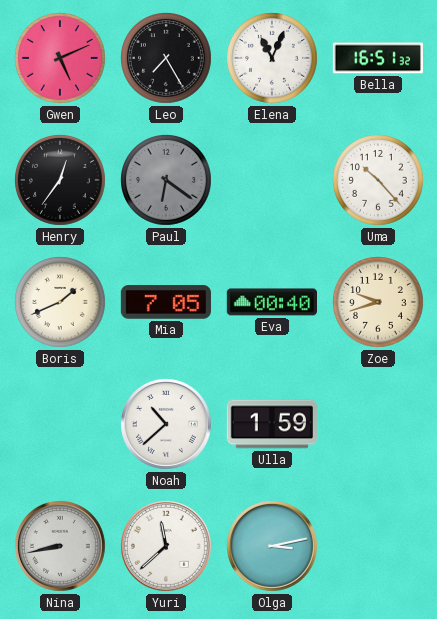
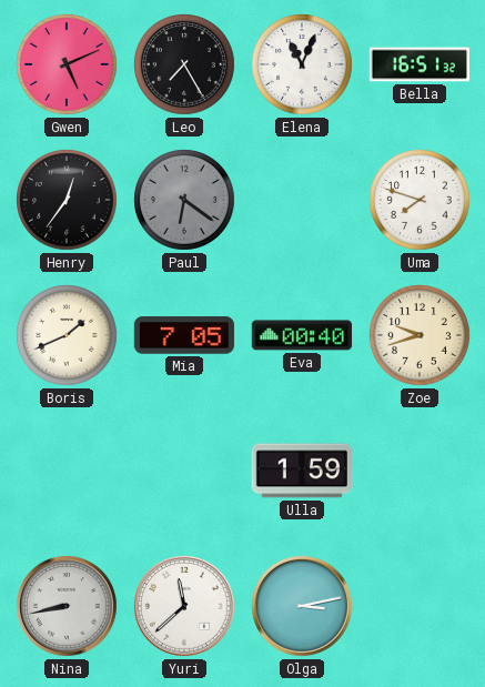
Uma: 10:23 -> 7:48 (421, 201)
Noah: 10:38 -> none (167, 425)
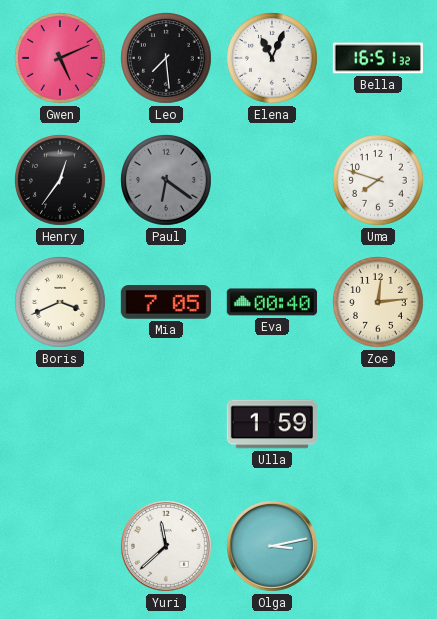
Leo: 7:25 -> 7:29 (167, 59)
Boris: 1:41 -> 3:41 (61, 303)
Zoe: 9:42 -> 12:14 (379, 303)
Nina: 8:43 -> none (68, 607)
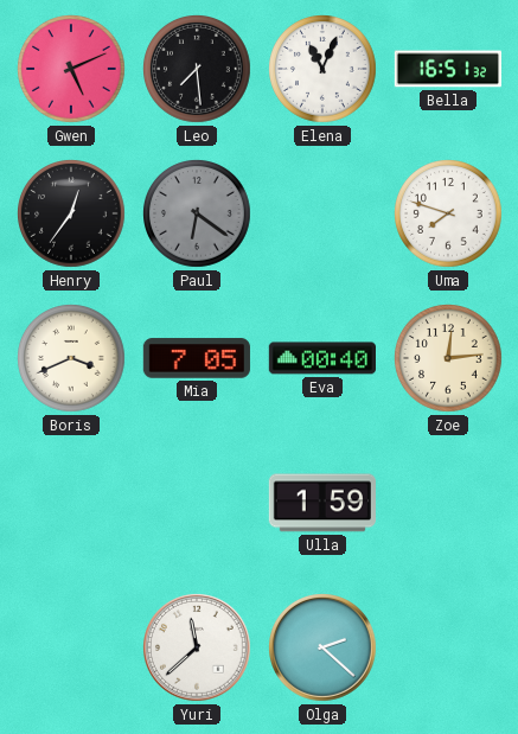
Olga: 3:13 -> 2:22 (324, 649)
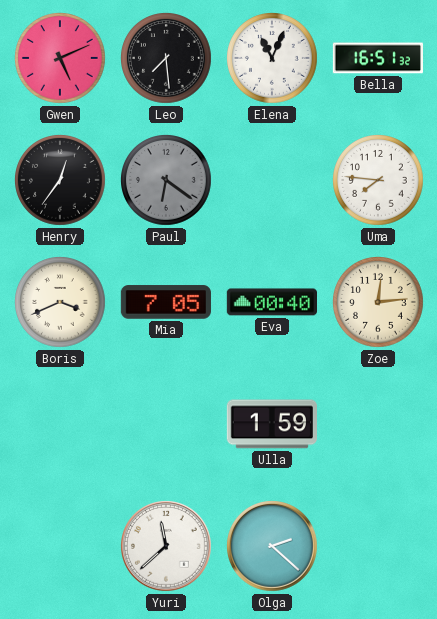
Uma: 7:48 -> 7:46 (379, 181)
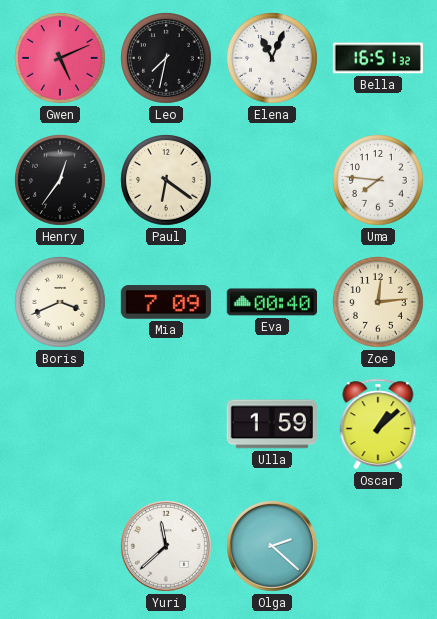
Leo: 7:29 -> 7:32 (167, 59)
Paul dial: grey -> cream (167, 181)
Mia: 7:05 -> 7:09 (166, 302)
Oscar: none -> 1:08 (378, 424)
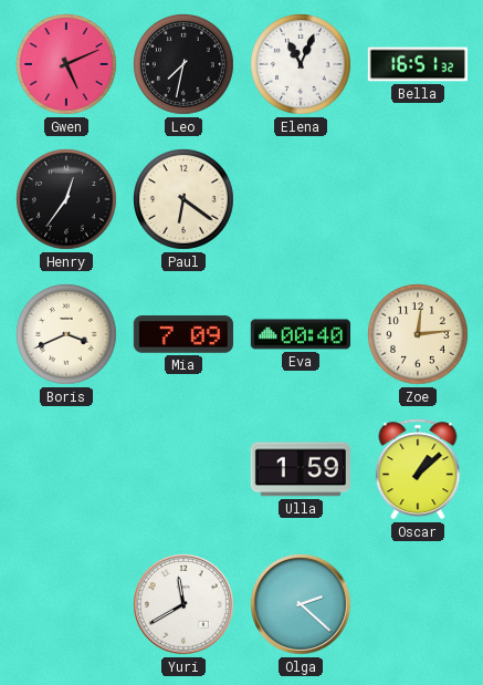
Uma: 7:46 -> none (379, 181)
Yuri: 11:38 -> 11:40 (185, 605)
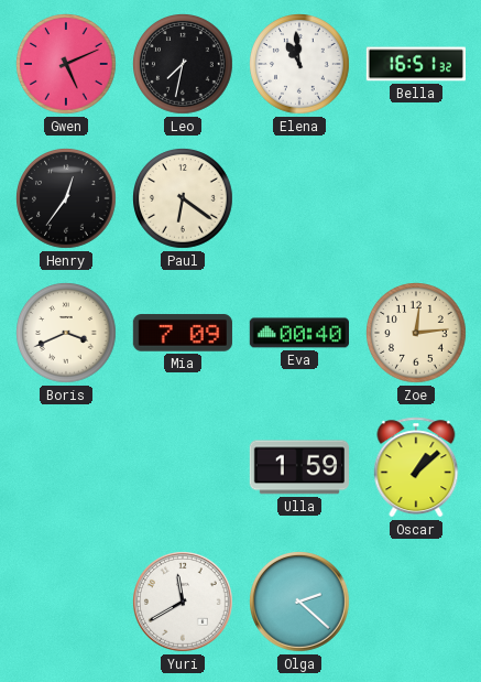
Elena: 11:04 -> 10:59 (300, 65)
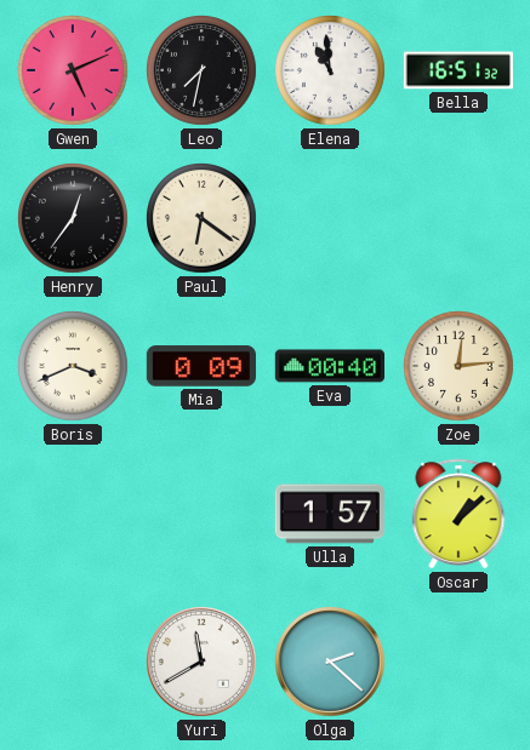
Mia: 7:09 -> 0:09 (201, 366)
Ulla: 1:59 -> 1:57 (330, 514)
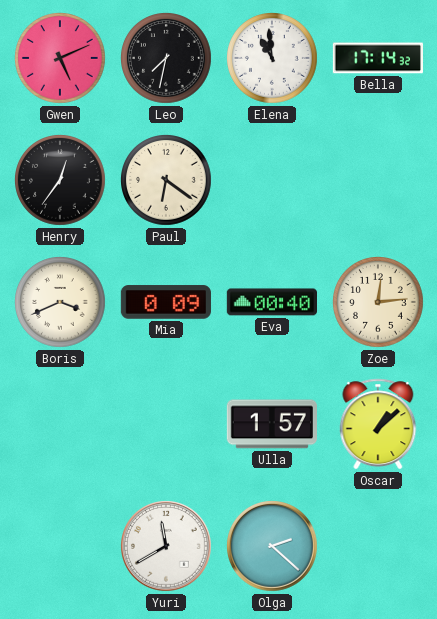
Bella: 16:51 -> 17:14 (377, 58)
